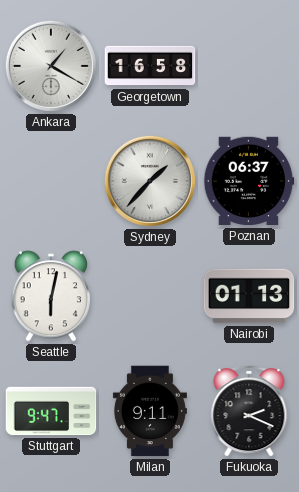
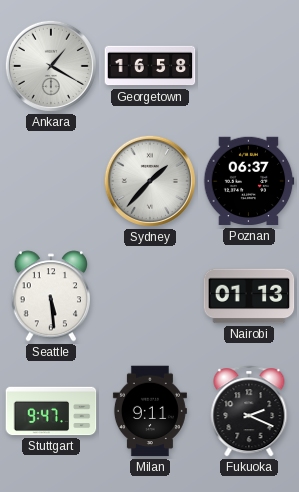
Seattle: 6:02 -> 5:29 (50, 296)
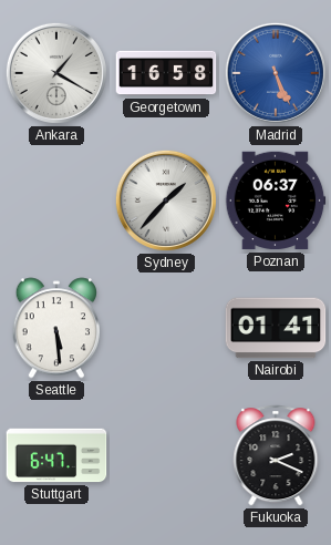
Madrid: none -> 5:26 (276, 73)
Nairobi: 01:13 -> 01:41 (276, 328)
Stuttgart: 9:47 -> 6:47 (56, 455)
Milan: 9:11 -> none (150, 411)
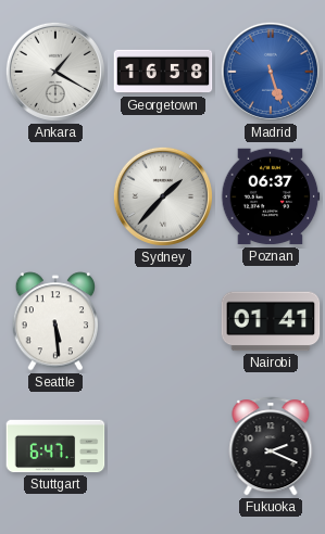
Madrid: 5:26 -> 5:27 (271, 72)
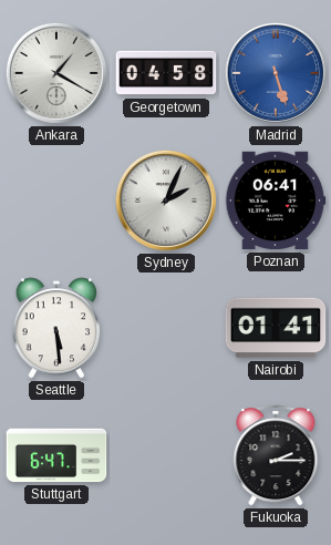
Georgetown: 16:58 -> 04:58 (166, 73)
Sydney: 1:37 -> 2:04 (166, 200)
Poznan: 06:37 -> 06:41 (276, 200)
Fukuoka: 2:19 -> 2:15 (276, 455)
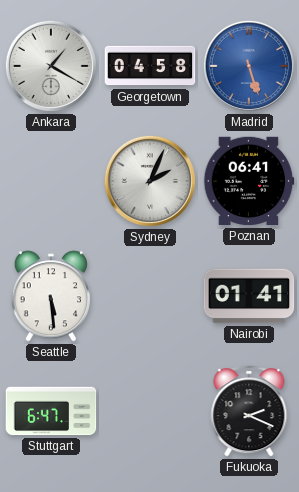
Fukuoka: 2:15 -> 2:19 (249, 411)
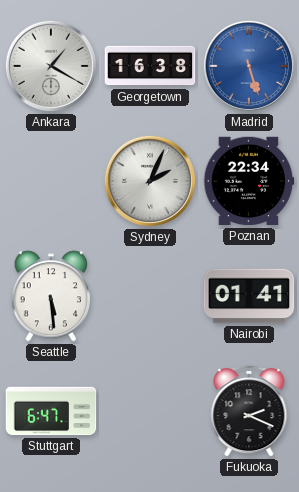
Georgetown: 04:58 -> 16:38 (150, 66)
Poznan: 06:41 -> 22:34 (249, 181)
